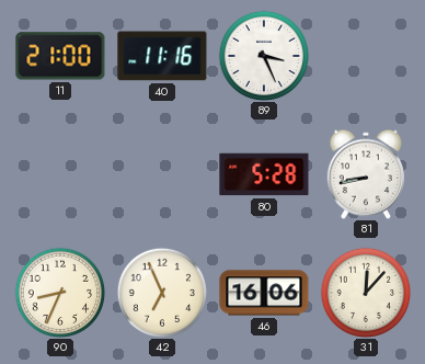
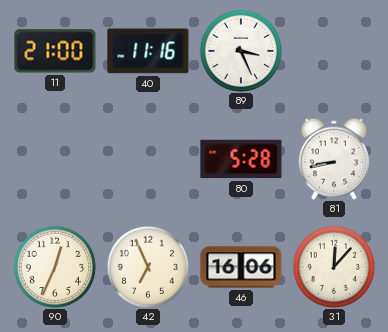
90: 8:34 -> 12:34 (54, 266)
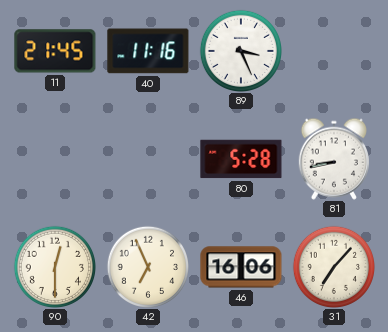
11: 21:00 -> 21:45 (55, 51)
90: 12:34 -> 12:30 (54, 266)
31: 12:07 -> 7:07 (333, 266)
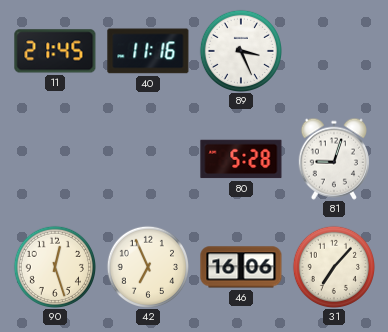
81: 8:43 -> 9:03 (334, 159)
90: 12:30 -> 12:27 (54, 266)
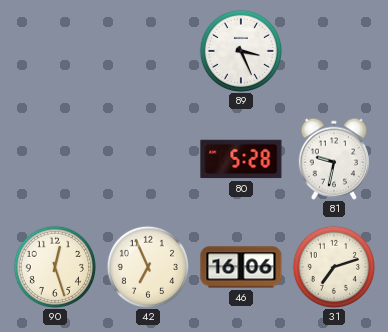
11: 21:45 -> none (55, 51)
40: 11:16 -> none (148, 51)
81: 9:03 -> 9:32 (334, 159)
31: 7:07 -> 7:12 (333, 266)
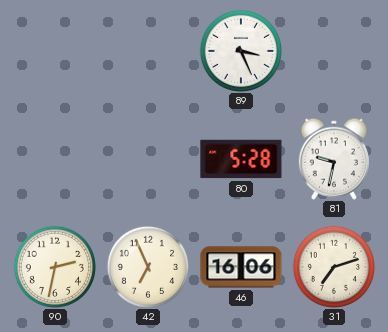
90: 12:27 -> 2:32 (54, 266)
